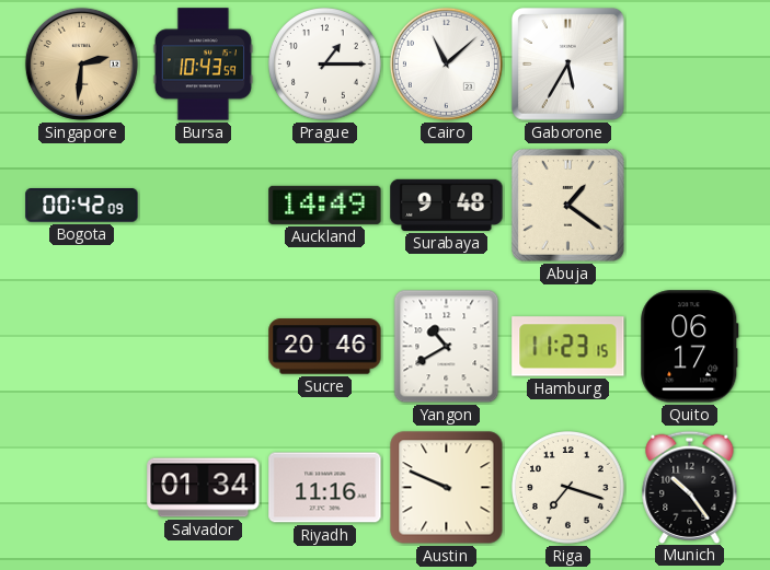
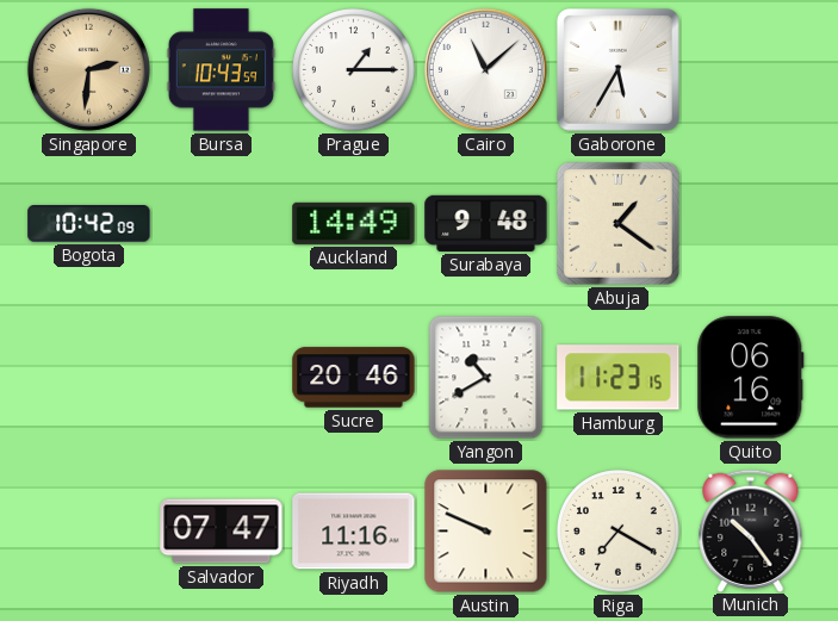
Bogota: 00:42 -> 10:42 (89, 224)
Quito: 06:17 -> 06:16 (751, 378)
Salvador: 01:34 -> 07:47 (222, 532)
Riga: 7:18 -> 7:20 (619, 532)
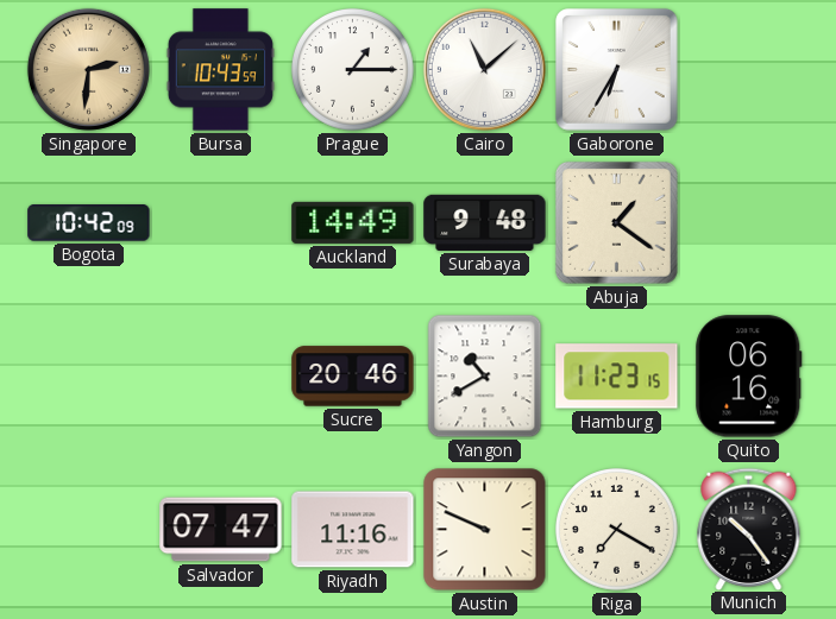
Gaborone: 5:35 -> 6:35 (617, 70)
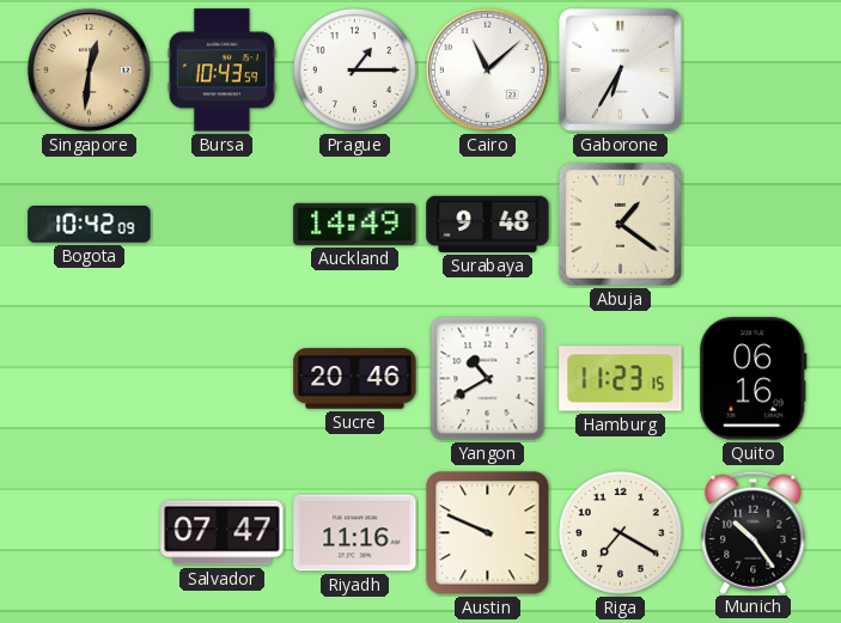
Singapore: 2:31 -> 12:31 (89, 69)
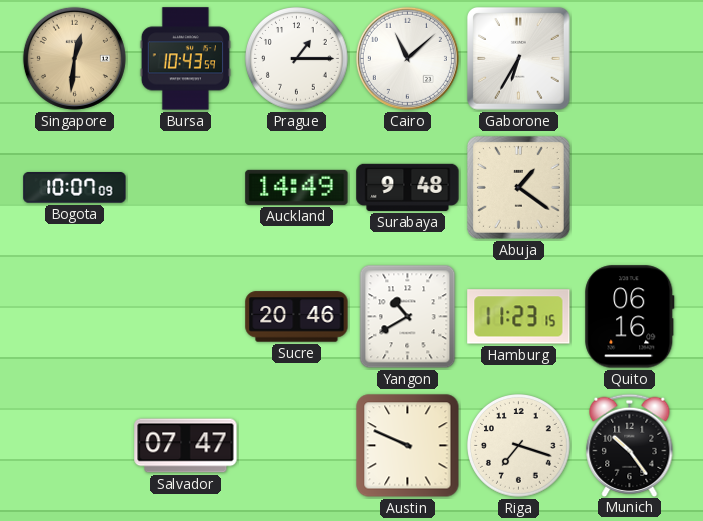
Bogota: 10:42 -> 10:07 (75, 188)
Riyadh: 11:16 -> none (355, 533)
Riga: 7:20 -> 7:18 (519, 446)
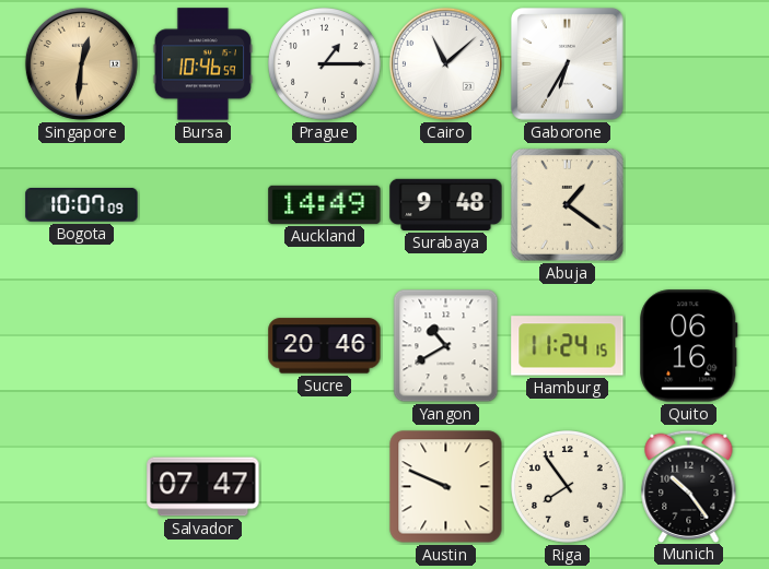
Bursa: 10:43 -> 10:46 (202, 64)
Hamburg: 11:23 -> 11:24 (568, 346)
Riga: 7:18 -> 7:54 (568, 487)
